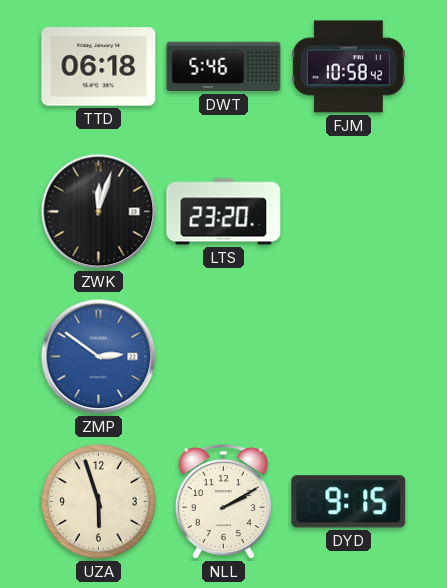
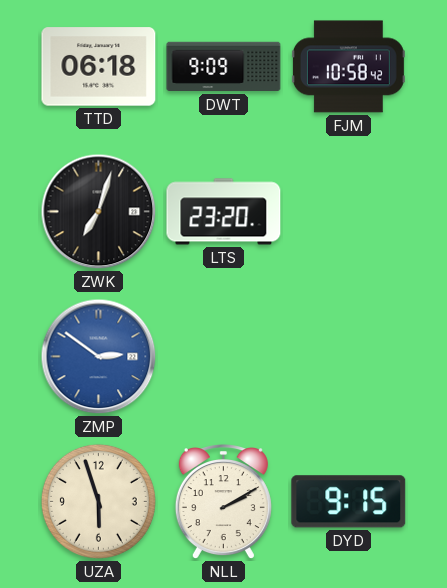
DWT: 5:46 -> 9:09 (224, 67)
ZWK: 12:03 -> 7:03 (99, 212)
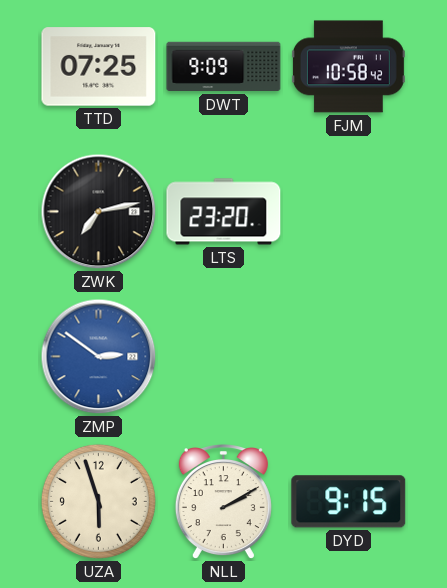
TTD: 06:18 -> 07:25 (99, 67)
ZWK: 7:03 -> 7:13 (99, 212)
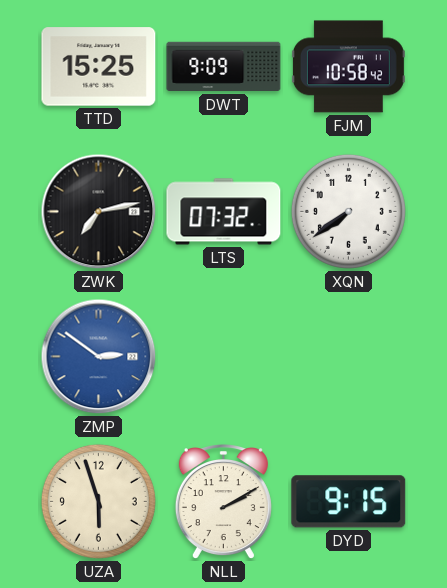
TTD: 07:25 -> 15:25 (99, 67)
LTS: 23:20 -> 07:32 (224, 212)
XQN: none -> 7:39 (348, 211)
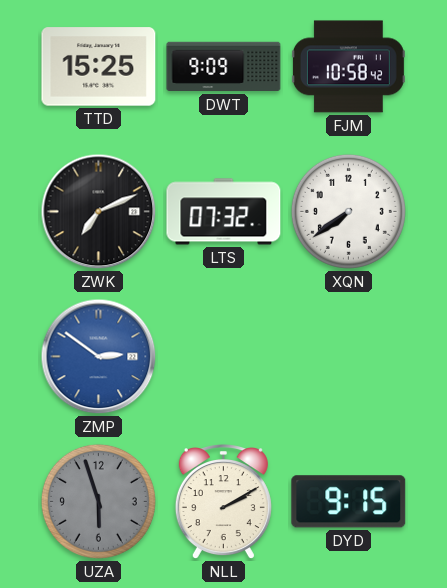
ZWK: 7:13 -> 7:11 (99, 212)
UZA dial: cream -> grey (98, 501)
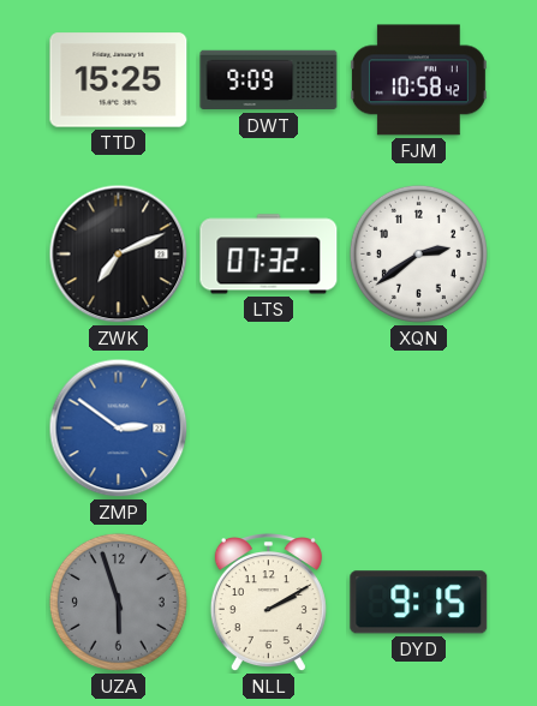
XQN: 7:39 -> 2:39 (418, 253)
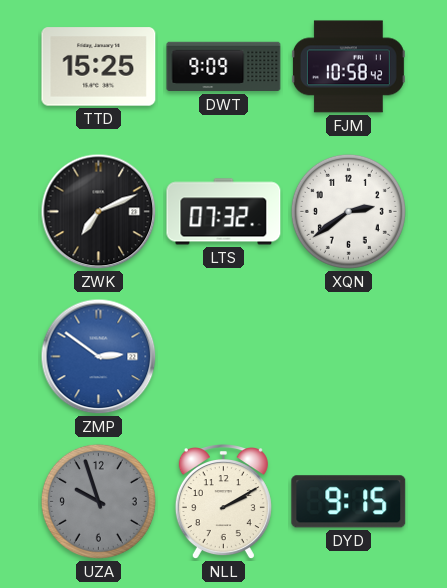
UZA: 5:57 -> 9:57 (98, 501)
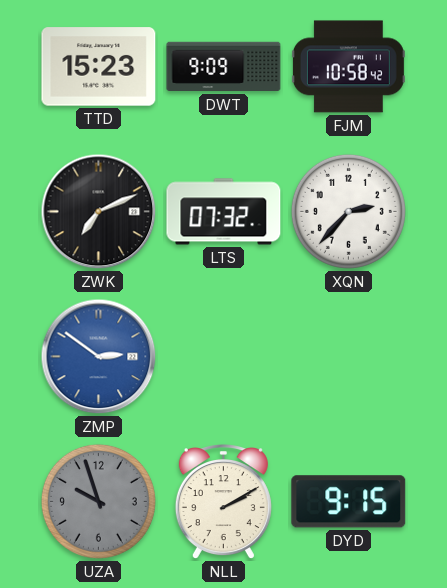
TTD: 15:25 -> 15:23 (99, 67)
XQN: 2:39 -> 2:37 (348, 211)
